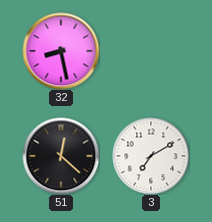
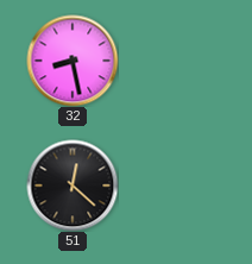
3: 7:10 -> none (151, 156)
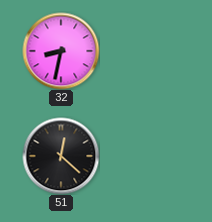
32: 8:28 -> 8:32 (61, 51)
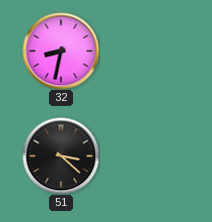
51: 12:22 -> 3:22 (61, 156)
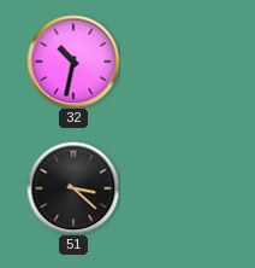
32: 8:32 -> 10:32 (73, 62)
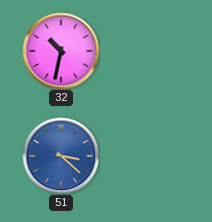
51 dial: black -> blue (61, 156)
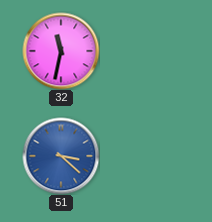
32: 10:32 -> 11:32 (61, 51)
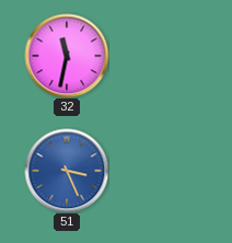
51: 3:22 -> 3:26 (67, 171)
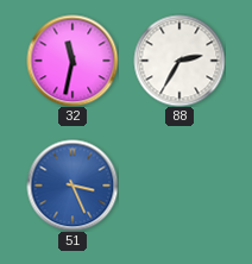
88: none -> 2:35 (179, 61)
